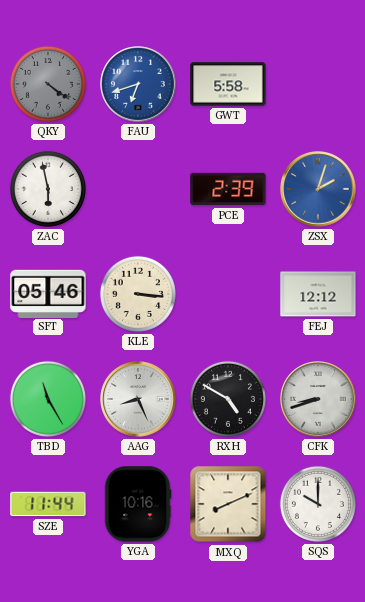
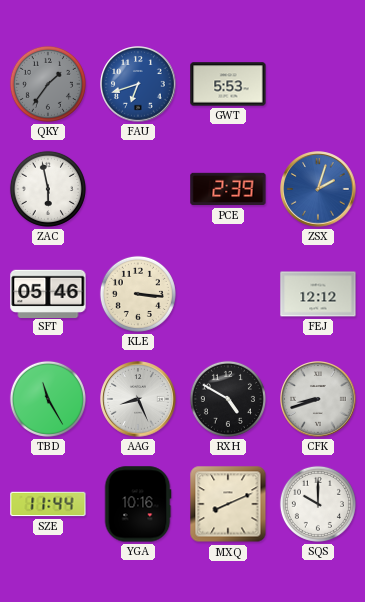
QKY: 4:21 -> 1:36 (48, 84)
GWT: 5:58 -> 5:53 (228, 84)
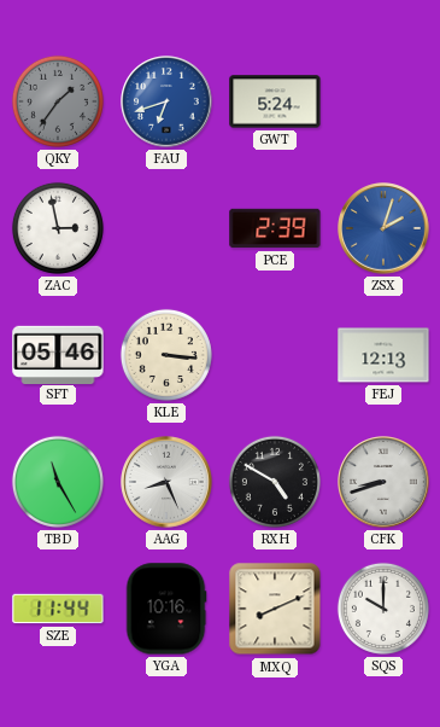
GWT: 5:53 -> 5:24 (275, 101)
ZAC: 5:58 -> 2:58 (58, 228)
FEJ: 12:12 -> 12:13 (383, 355)
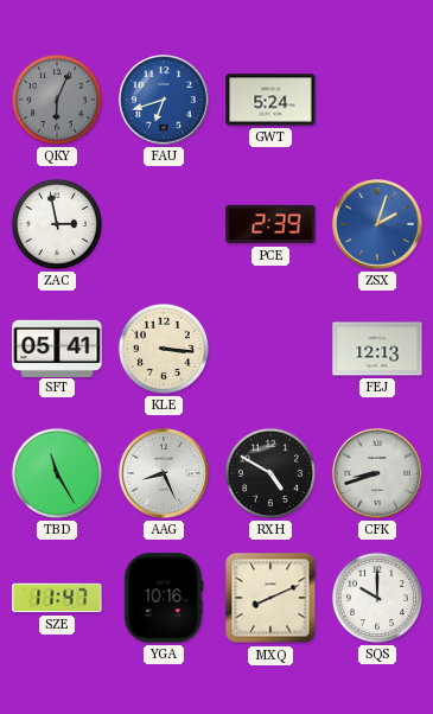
QKY: 1:36 -> 6:04 (57, 100)
SFT: 05:46 -> 05:41 (57, 348)
SZE: 11:44 -> 11:47 (57, 598)
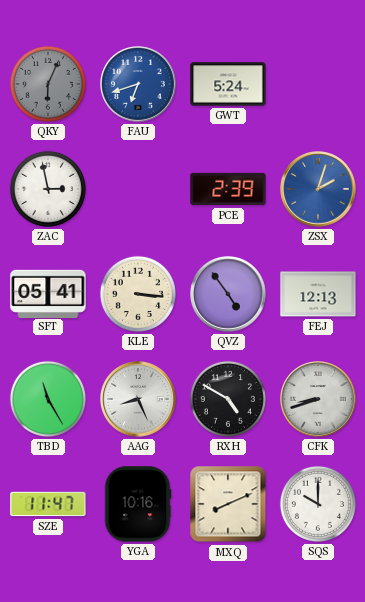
QVZ: none -> 4:54 (228, 294)
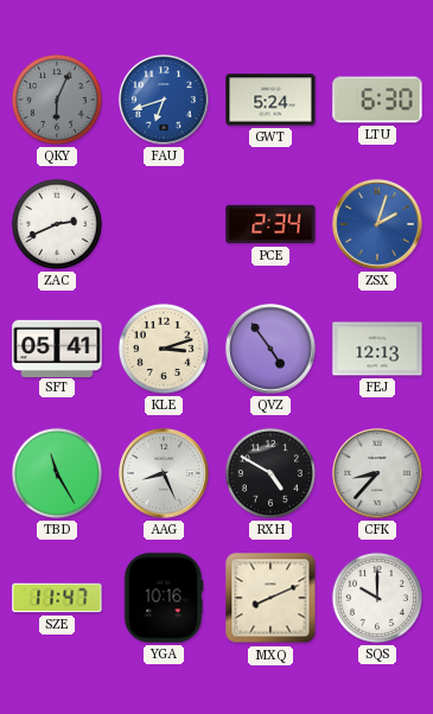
LTU: none -> 6:30 (377, 100)
ZAC: 2:58 -> 2:41 (57, 224)
PCE: 2:39 -> 2:34 (270, 224)
KLE: 3:16 -> 3:12 (164, 349)
CFK: 8:42 -> 8:37 (377, 473)
